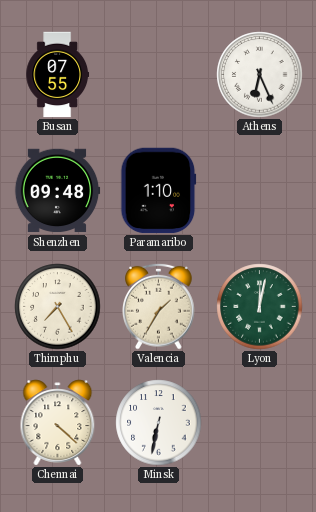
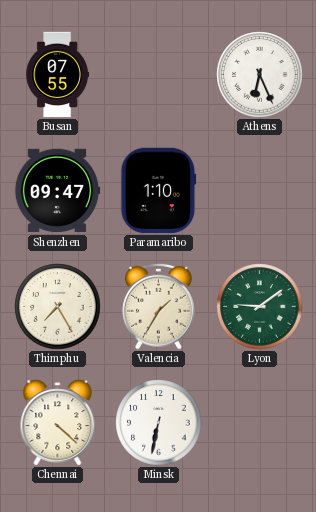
Shenzhen: 09:48 -> 09:47 (57, 191)
Lyon: 12:02 -> 9:09 (260, 307)
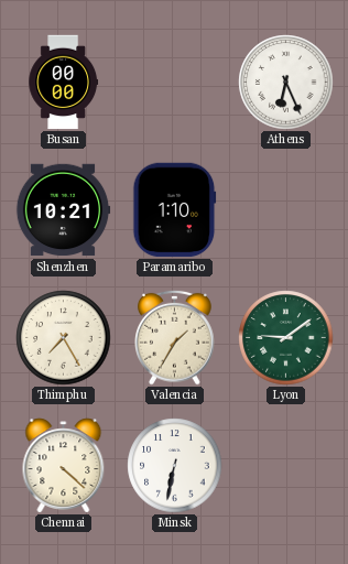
Busan: 07:55 -> 00:00 (64, 83)
Shenzhen: 09:47 -> 10:21 (63, 210)
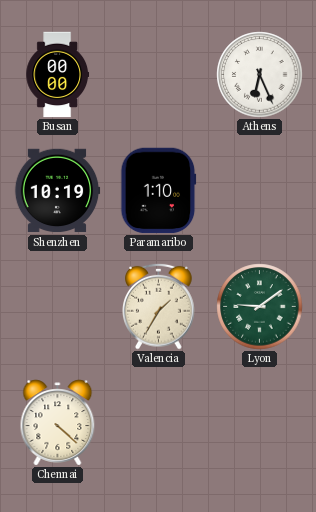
Shenzhen: 10:21 -> 10:19 (57, 191)
Thimphu: 7:25 -> none (64, 338)
Minsk: 6:32 -> none (175, 466)
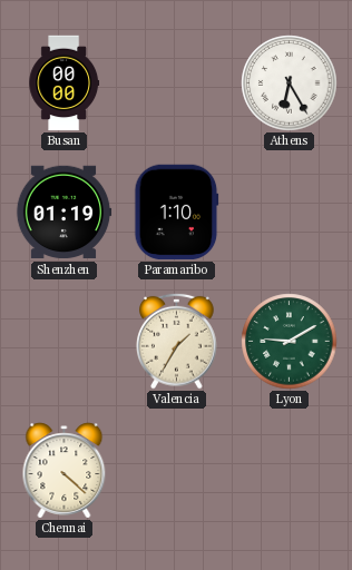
Athens: 6:26 -> 6:25 (290, 83)
Shenzhen: 10:19 -> 01:19 (63, 213)
Lyon: 9:09 -> 9:10 (290, 342)
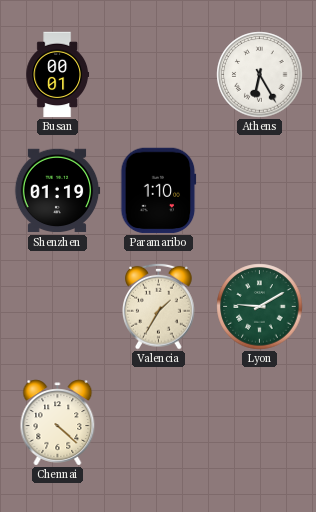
Busan: 00:00 -> 00:01 (58, 75)
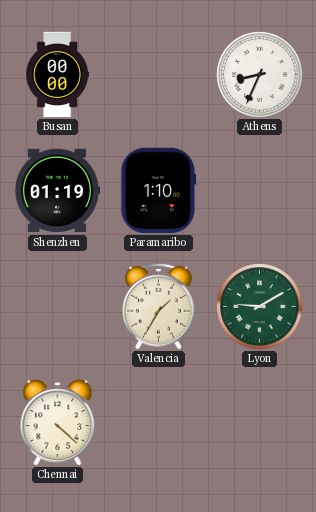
Busan: 00:01 -> 00:00 (58, 75)
Athens: 6:25 -> 8:34 (260, 75)
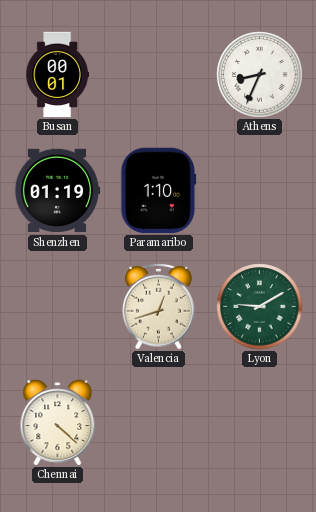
Busan: 00:00 -> 00:01 (58, 75)
Valencia: 1:35 -> 12:42 (159, 306)
